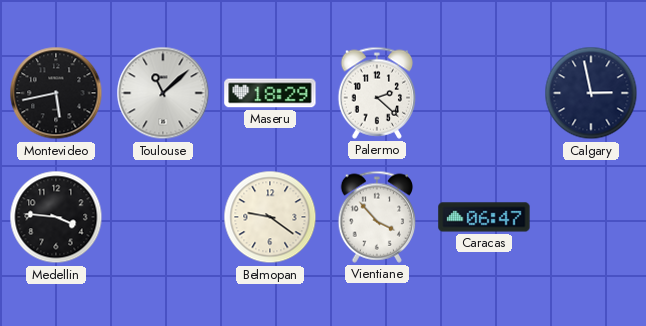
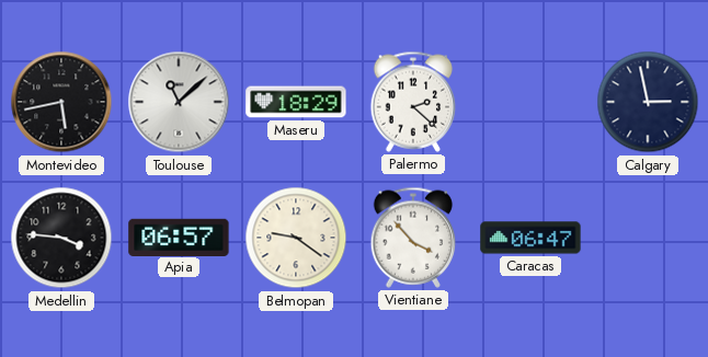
Apia: none -> 06:57 (179, 237)
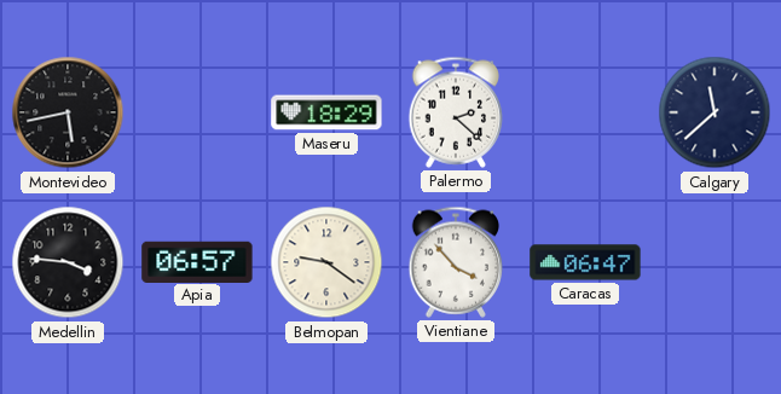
Toulouse: 11:08 -> none (179, 102)
Calgary: 2:58 -> 11:38 (715, 112)
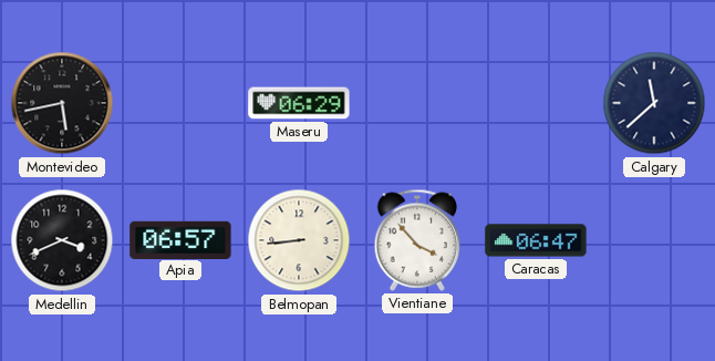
Maseru: 18:29 -> 06:29 (299, 103)
Palermo: 2:22 -> none (456, 112)
Medellin: 3:46 -> 3:41 (62, 240)
Belmopan: 9:21 -> 8:44 (299, 240)
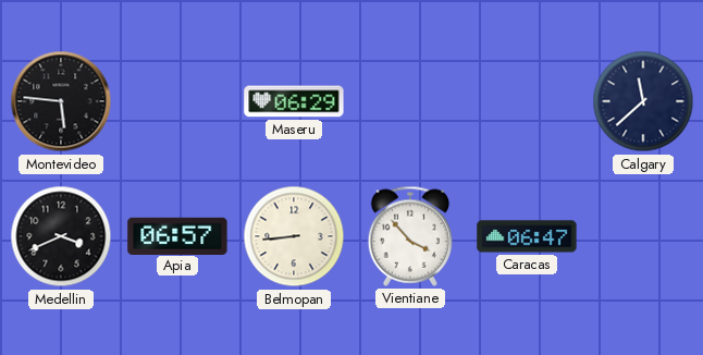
Montevideo: 5:43 -> 5:46 (61, 101)
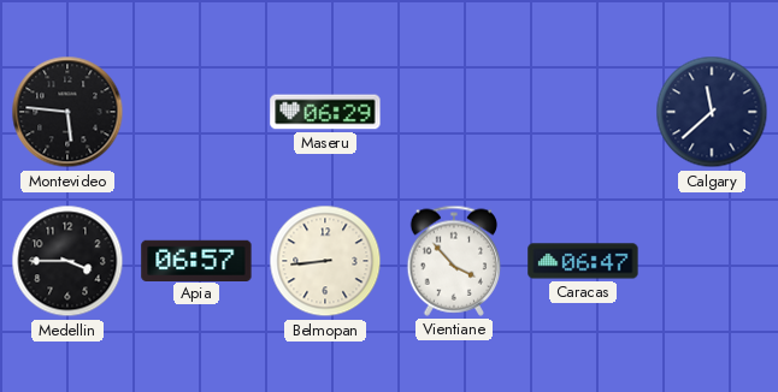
Medellin: 3:41 -> 3:45 (67, 261)
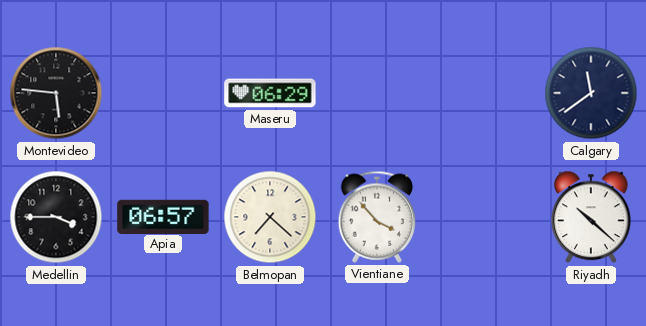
Calgary: 11:38 -> 11:39 (591, 93)
Belmopan: 8:44 -> 7:22 (270, 217)
Caracas: 06:47 -> none (583, 261)
Riyadh: none -> 10:22 (591, 217)
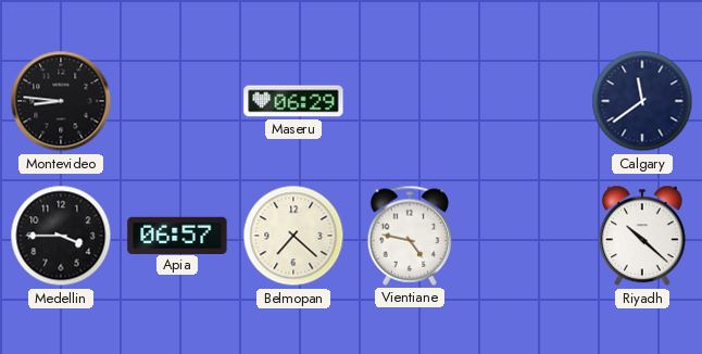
Montevideo: 5:46 -> 8:46 (61, 101)
Vientiane: 3:53 -> 4:47 (410, 236)
